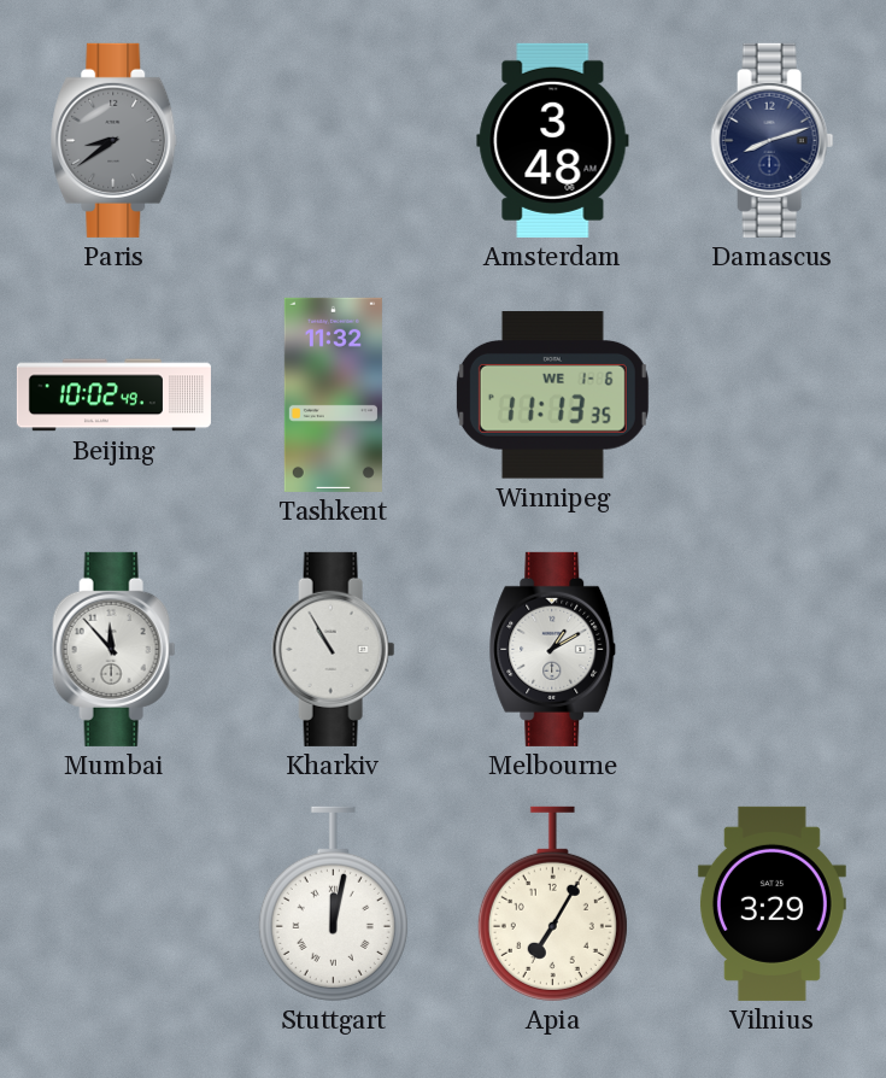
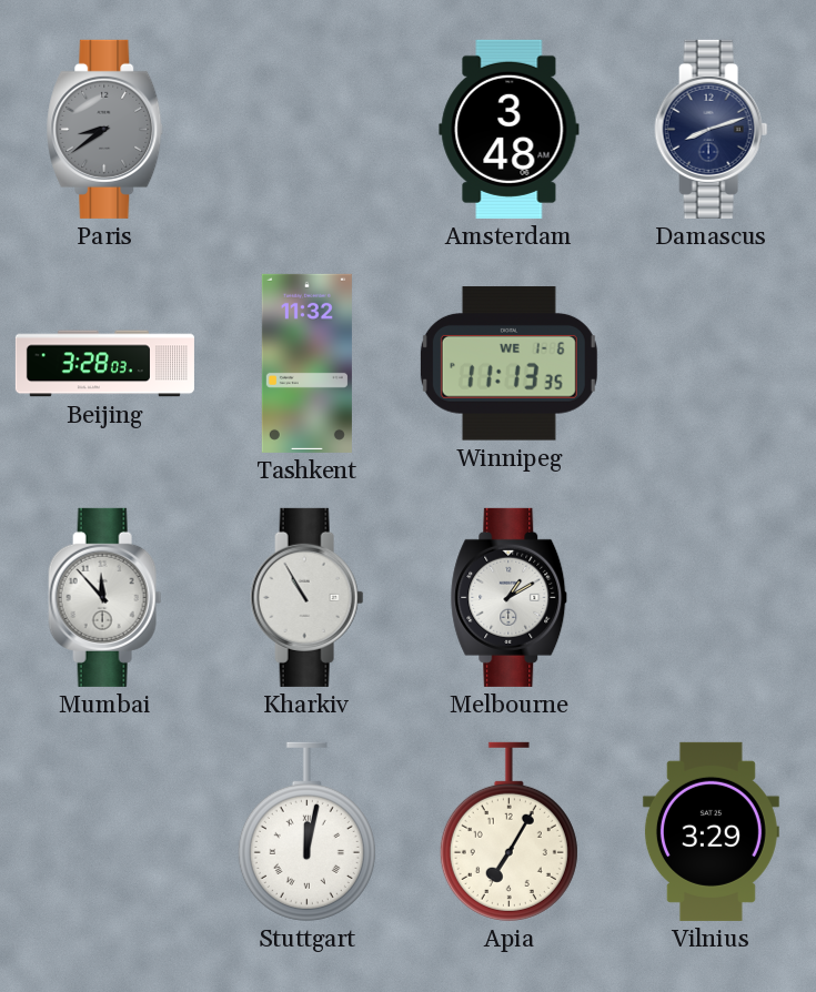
Beijing: 10:02 -> 3:28 (104, 364)
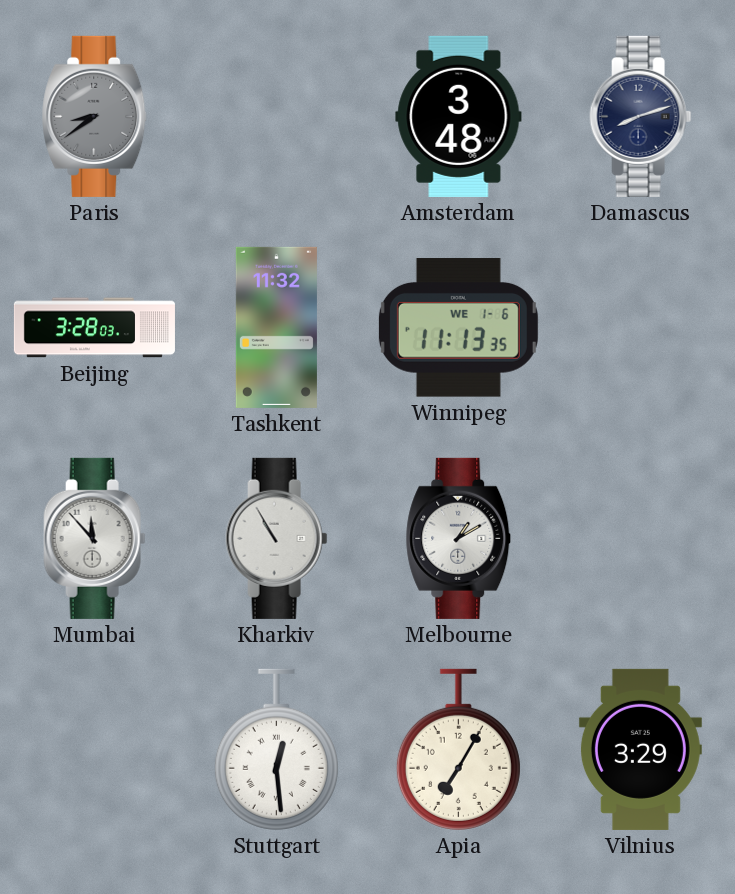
Stuttgart: 12:02 -> 12:29 (276, 749)
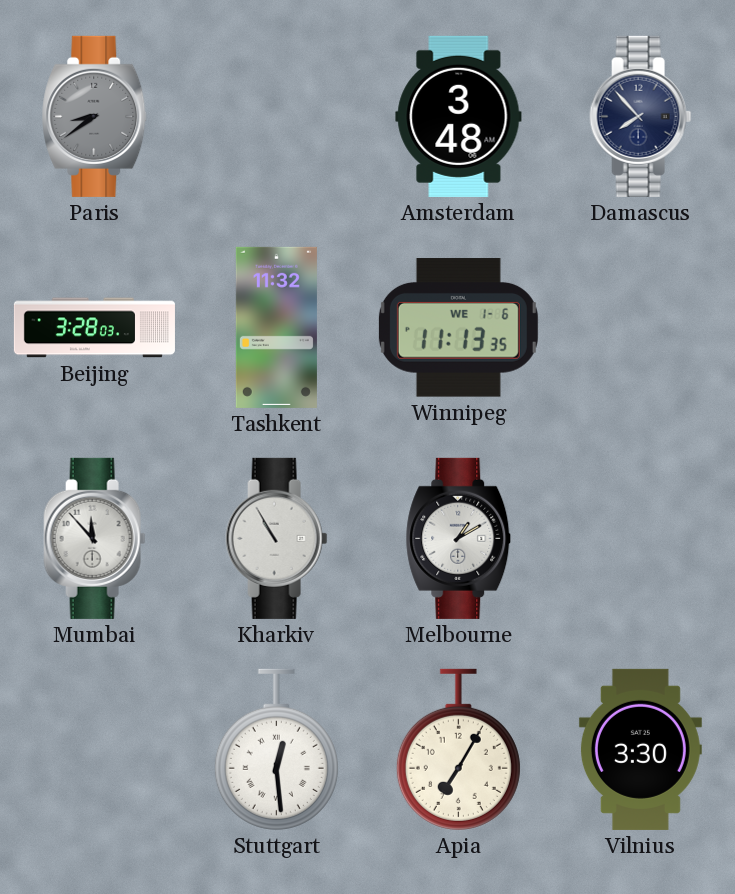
Damascus: 8:12 -> 7:53 (641, 116)
Vilnius: 3:29 -> 3:30 (640, 749)
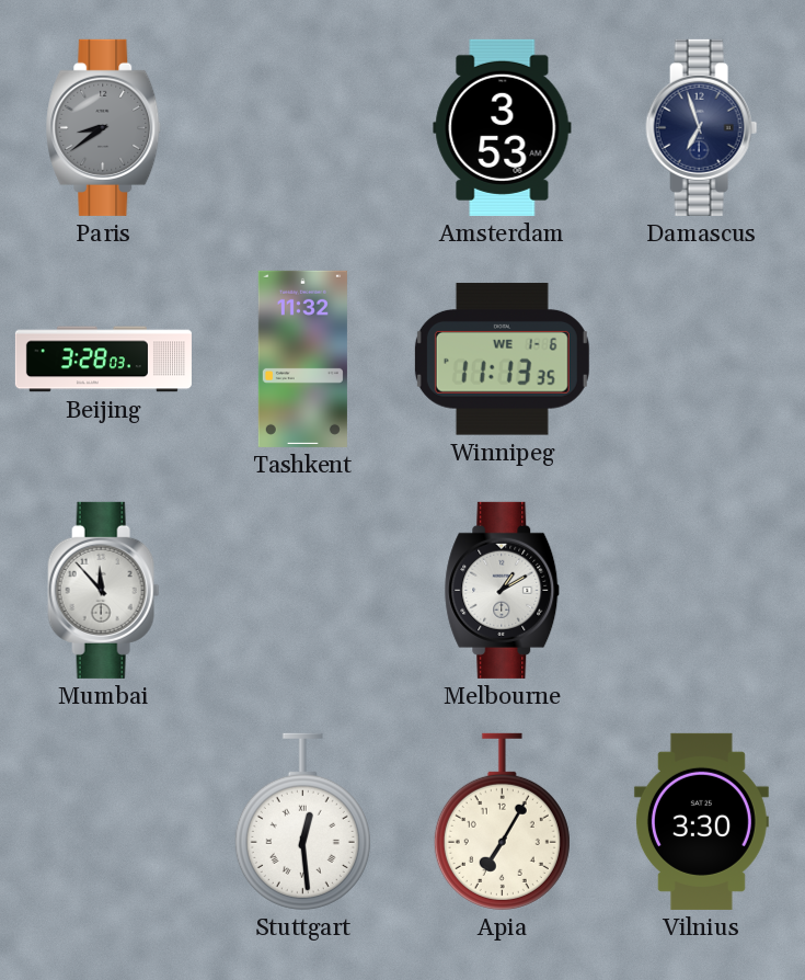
Amsterdam: 3:48 -> 3:53 (503, 127)
Damascus: 7:53 -> 6:57 (702, 127)
Kharkiv: 10:55 -> none (277, 538)
